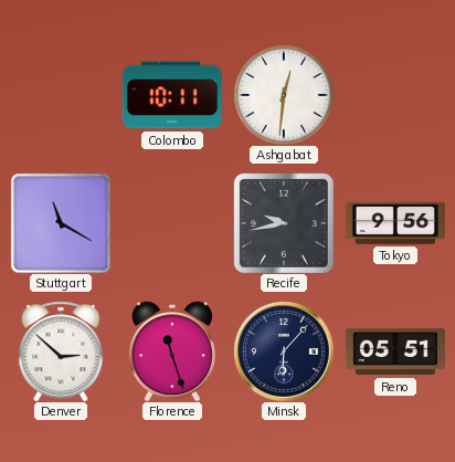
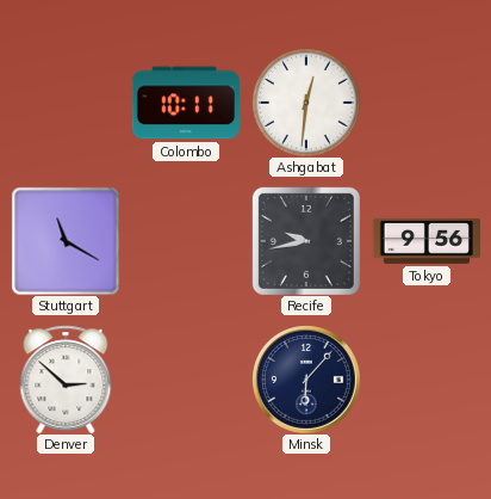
Florence: 11:27 -> none (172, 351)
Reno: 05:51 -> none (394, 351)
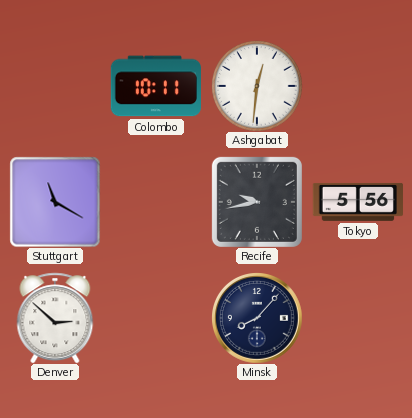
Tokyo: 9:56 -> 5:56 (358, 202)
Minsk: 6:07 -> 8:07 (257, 318)
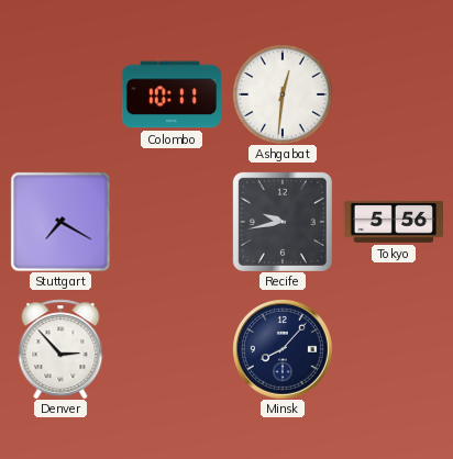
Stuttgart: 11:20 -> 7:20 (60, 222)
Denver: 2:52 -> 2:53 (60, 349)
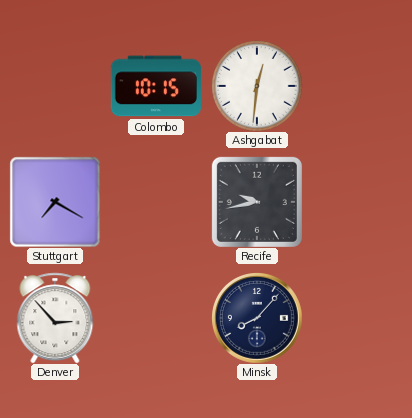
Colombo: 10:11 -> 10:15 (156, 86)
Tokyo: 5:56 -> none (394, 222)
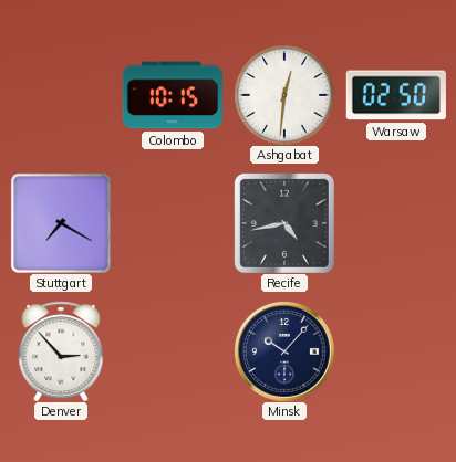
Warsaw: none -> 02:50 (396, 95)
Recife: 9:43 -> 4:43 (284, 223)
Minsk: 8:07 -> 10:07 (284, 351)
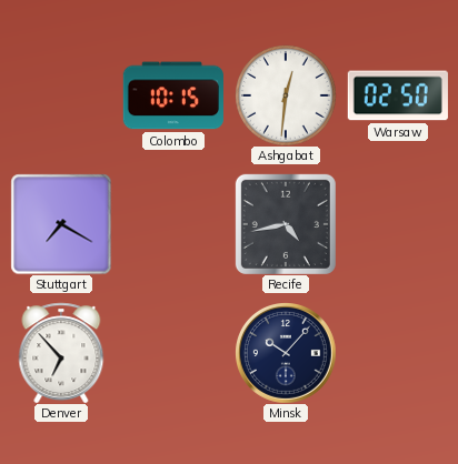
Denver: 2:53 -> 6:53 (61, 353)
